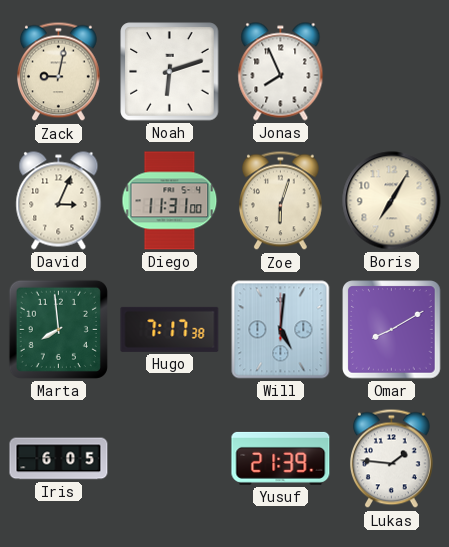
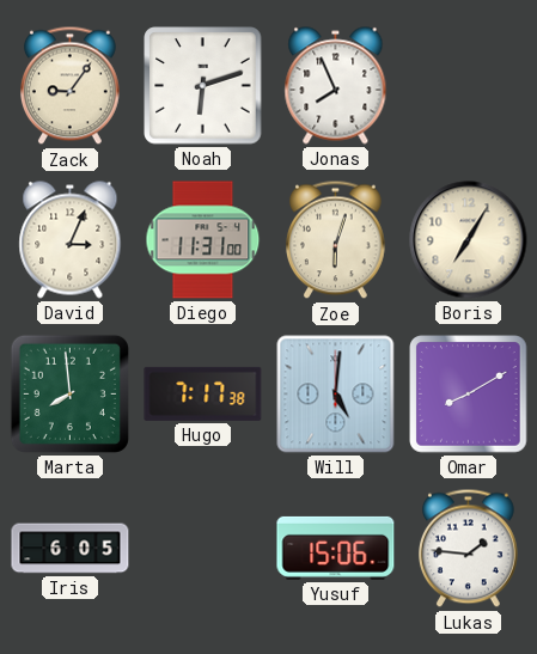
Zack: 9:02 -> 9:06 (71, 86)
Yusuf: 21:39 -> 15:06 (336, 548)
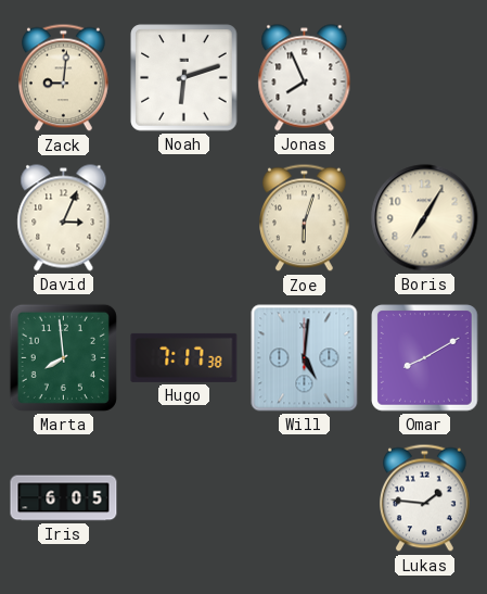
Zack: 9:06 -> 9:01 (64, 78)
Diego: 11:31 -> none (203, 240)
Yusuf: 15:06 -> none (336, 548)
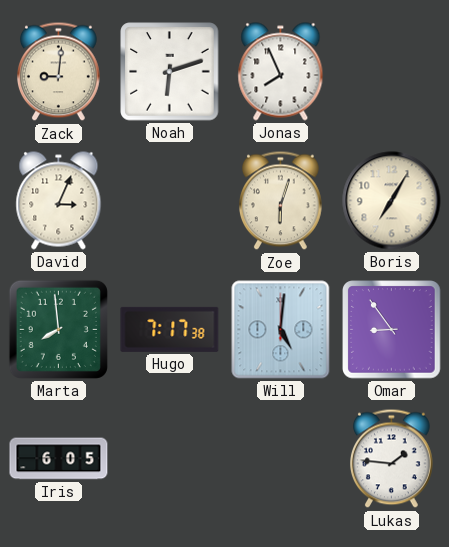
Omar: 8:10 -> 8:54 (392, 330)
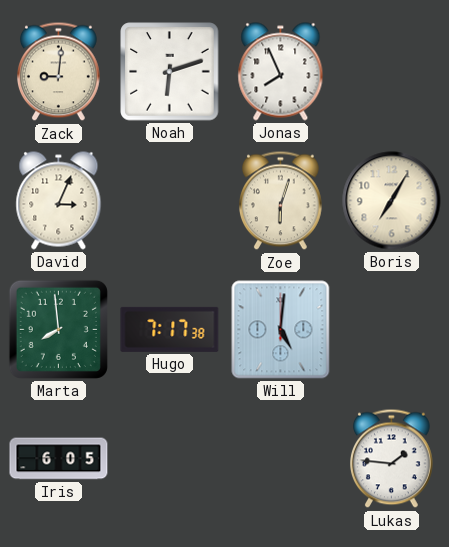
Omar: 8:54 -> none (392, 330)
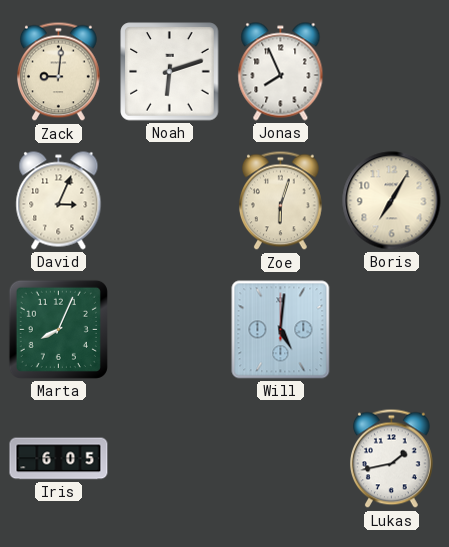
Marta: 7:59 -> 8:04 (58, 329)
Hugo: 7:17 -> none (170, 329)
Lukas: 1:46 -> 1:43 (392, 459)
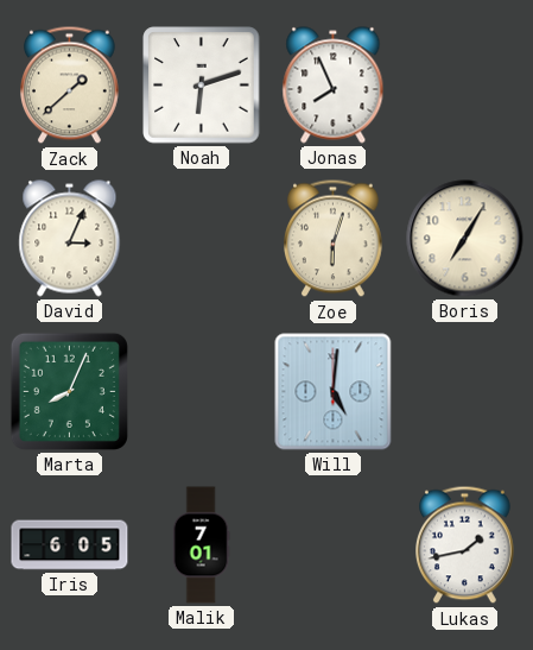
Zack: 9:01 -> 1:38 (70, 86)
Malik: none -> 7:01 (201, 545)
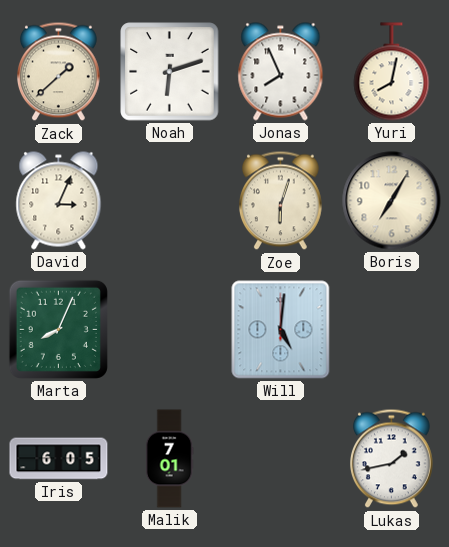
Yuri: none -> 8:02 (392, 72)
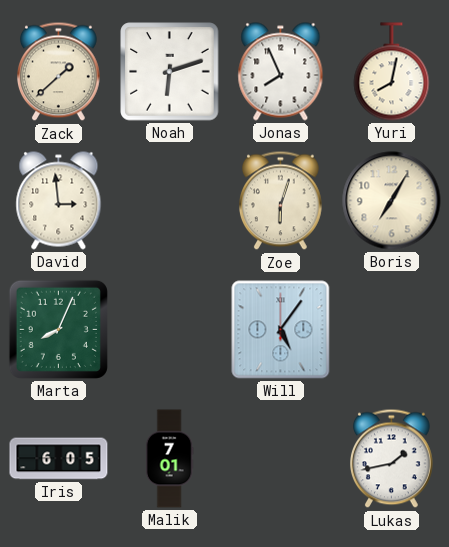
David: 3:04 -> 2:59 (59, 201)
Will: 5:01 -> 5:06 (281, 330)
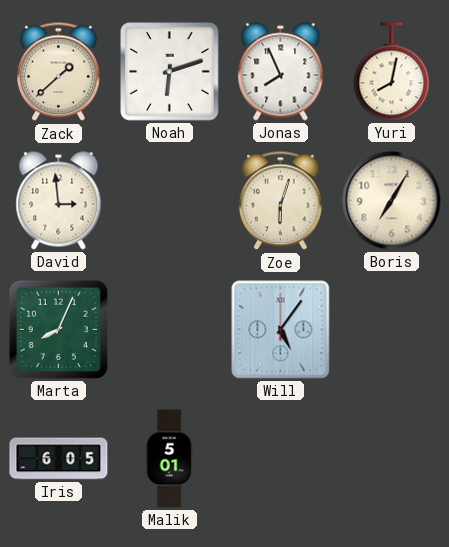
Malik: 7:01 -> 5:01 (169, 459)
Lukas: 1:43 -> none (392, 459)
